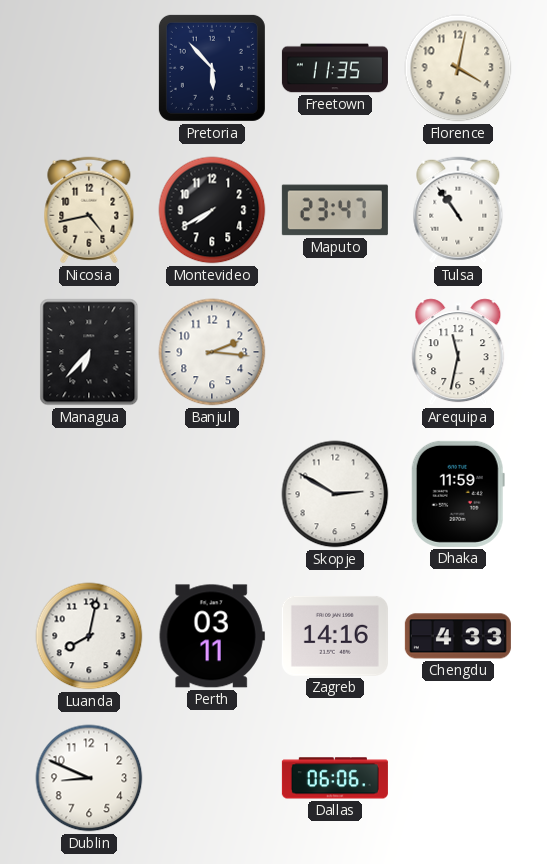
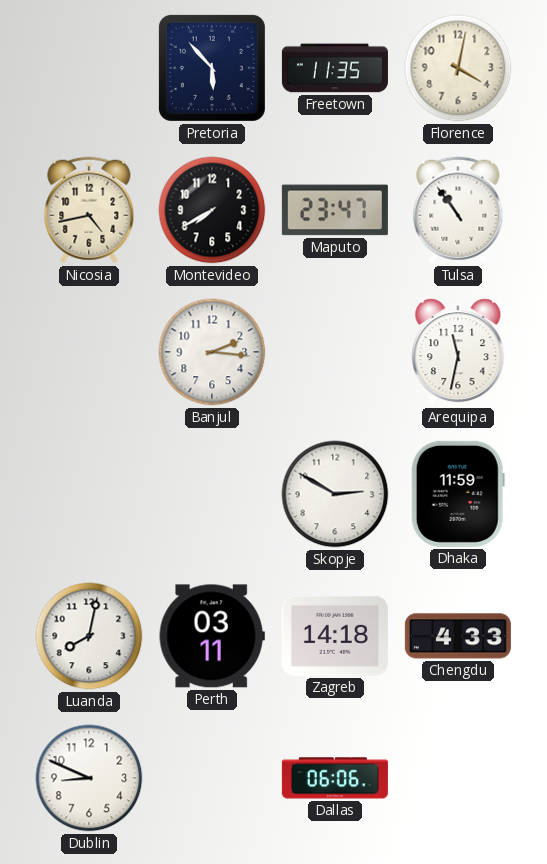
Managua: 6:37 -> none (89, 352)
Zagreb: 14:16 -> 14:18 (335, 636)
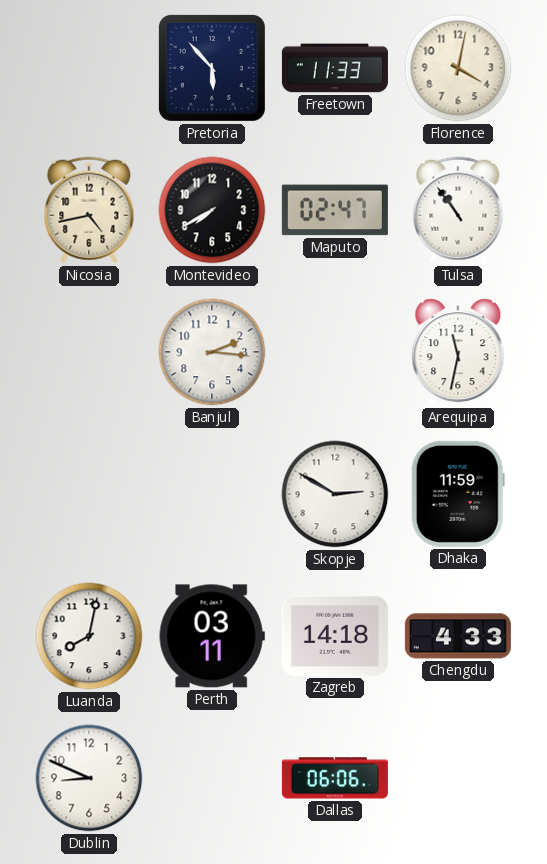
Freetown: 11:35 -> 11:33 (335, 68)
Maputo: 23:47 -> 02:47 (335, 210)
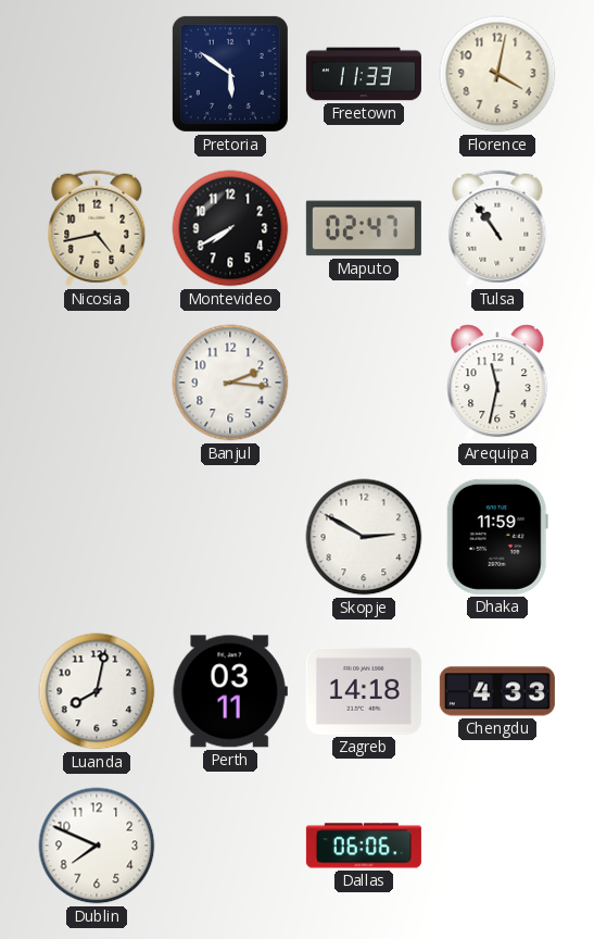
Pretoria: 5:53 -> 5:51 (230, 74)
Dublin: 8:49 -> 7:49 (97, 846)
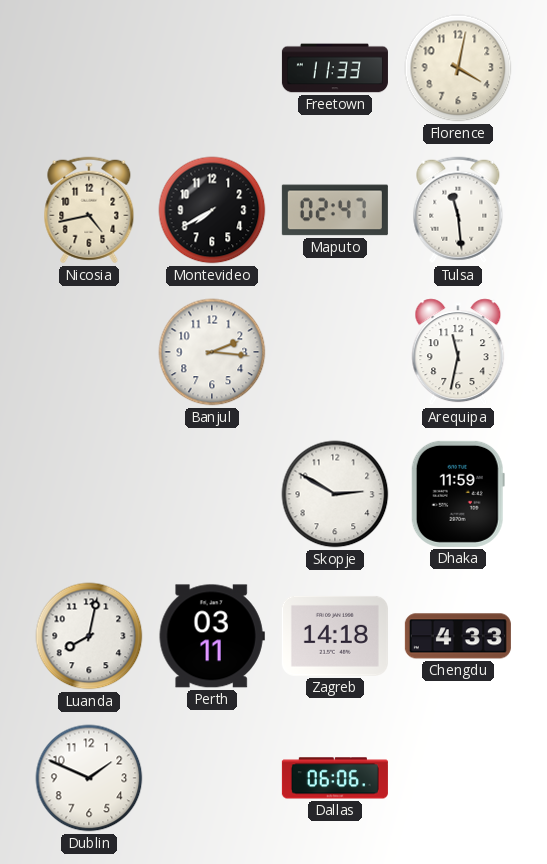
Pretoria: 5:51 -> none (230, 74)
Tulsa: 10:54 -> 11:29 (458, 210)
Dublin: 7:49 -> 1:49 (89, 778)
